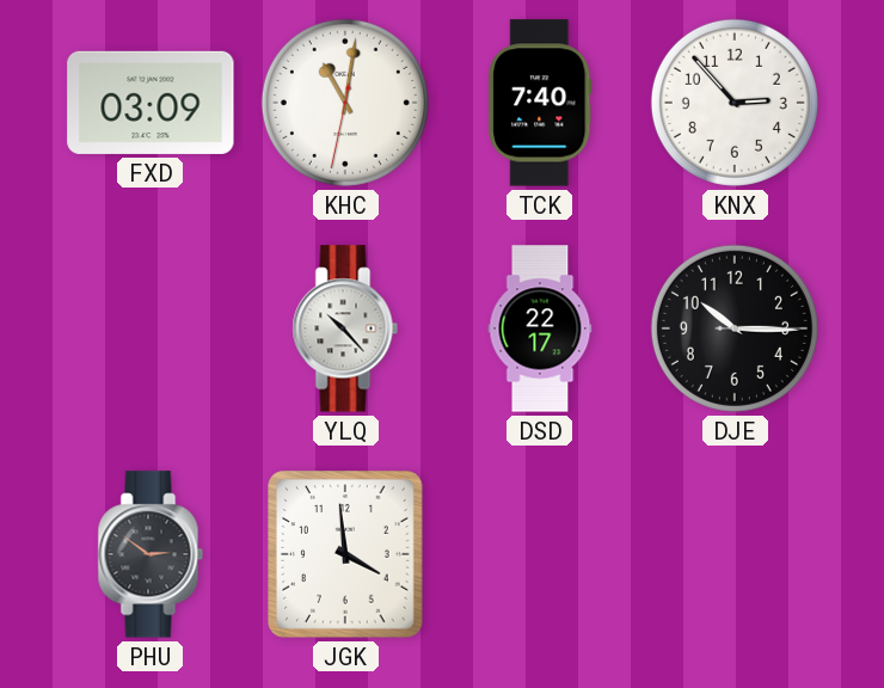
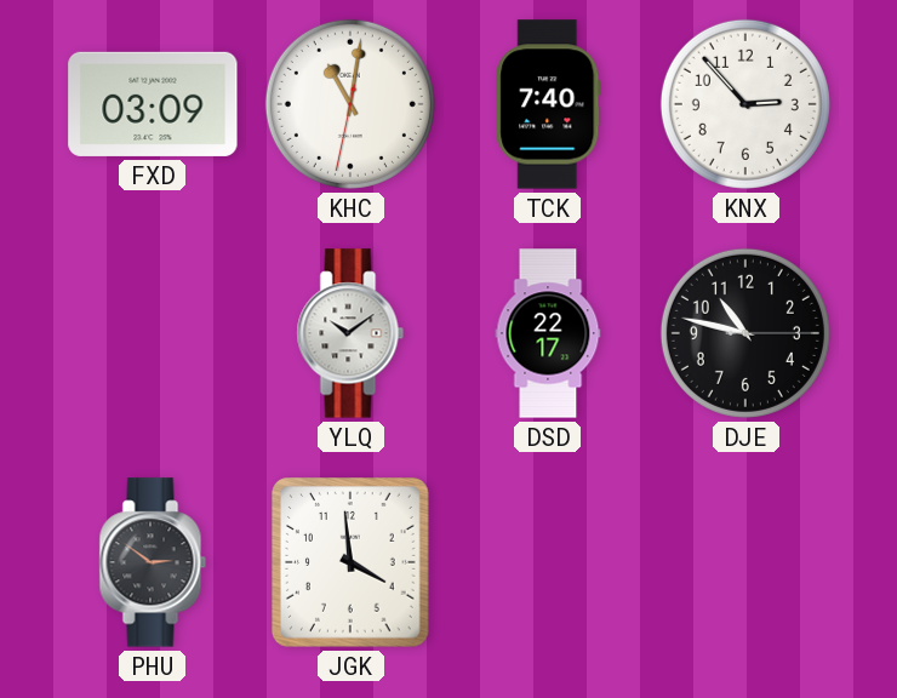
YLQ: 10:23 -> 10:09 (350, 333)
DJE: 10:15 -> 10:47 (745, 333)
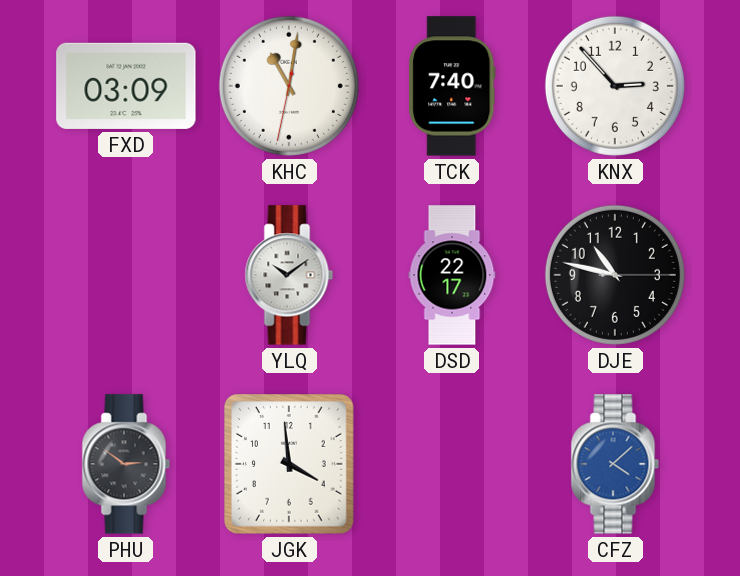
CFZ: none -> 4:08 (615, 464)
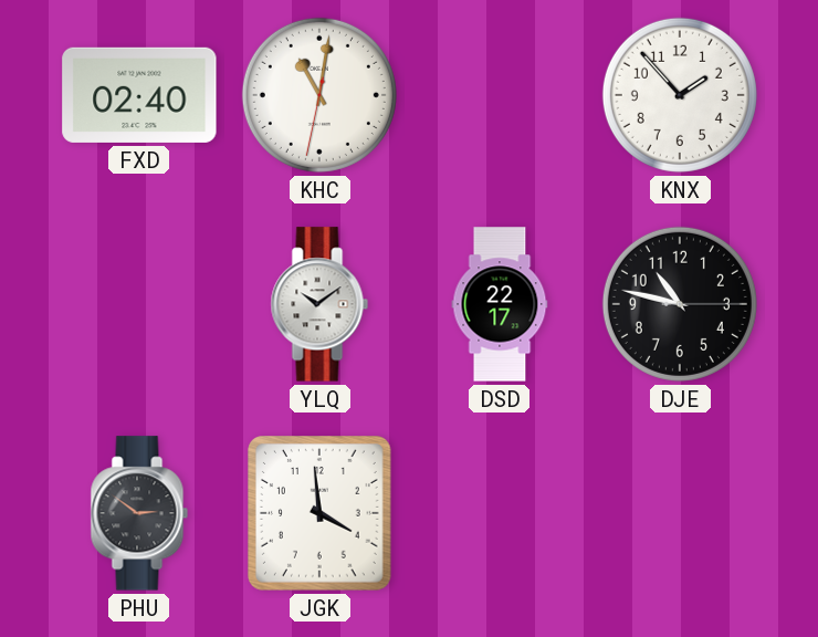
FXD: 03:09 -> 02:40 (139, 95)
TCK: 7:40 -> none (452, 86)
KNX: 2:53 -> 1:53 (680, 95)
CFZ: 4:08 -> none (615, 464)
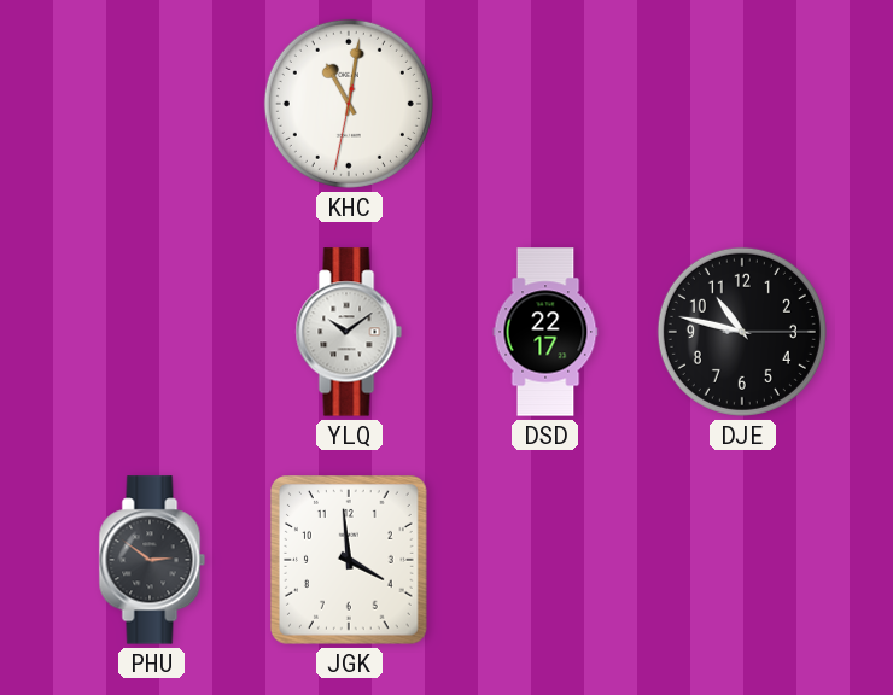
FXD: 02:40 -> none (139, 95)
KNX: 1:53 -> none (680, 95)
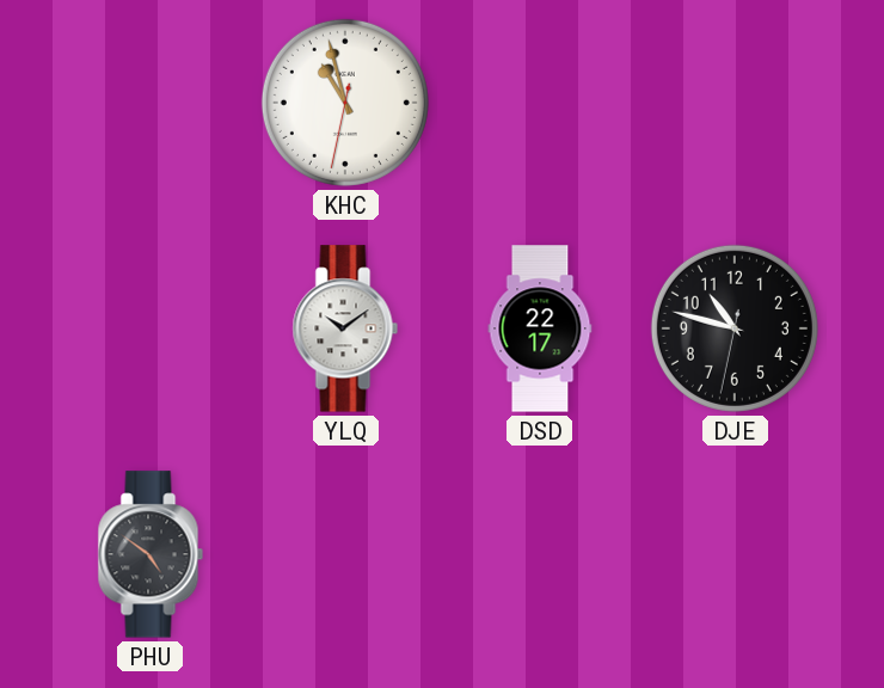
KHC: 11:01 -> 10:57 (345, 103)
DJE: 10:47:15 -> 10:47:32 (735, 328)
PHU: 2:51 -> 4:51 (151, 554)
JGK: 3:59 -> none (350, 560)
